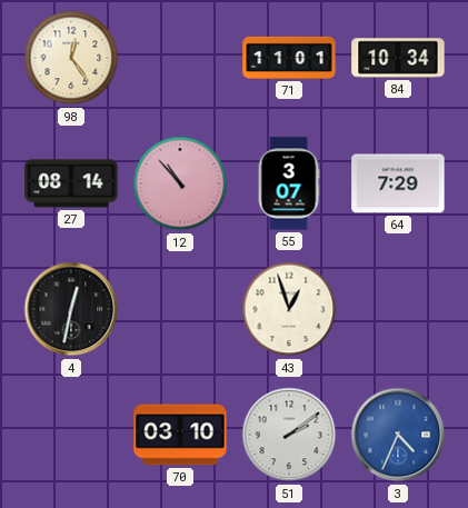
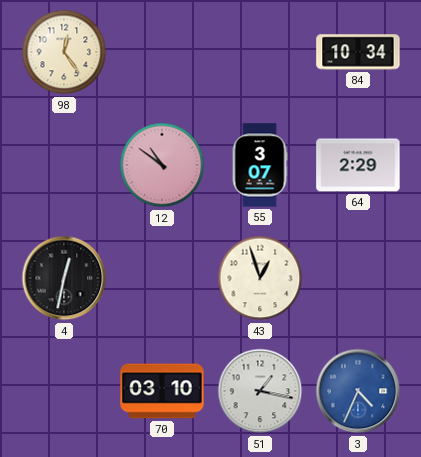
71: 11:01 -> none (289, 58)
27: 08:14 -> none (71, 183)
12: 10:53 -> 10:51 (162, 165)
64: 7:29 -> 2:29 (358, 165)
51: 2:09 -> 1:17 (260, 391)
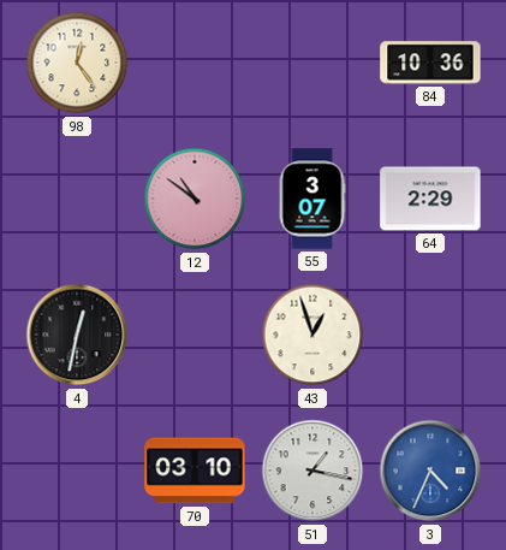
84: 10:34 -> 10:36 (430, 63)
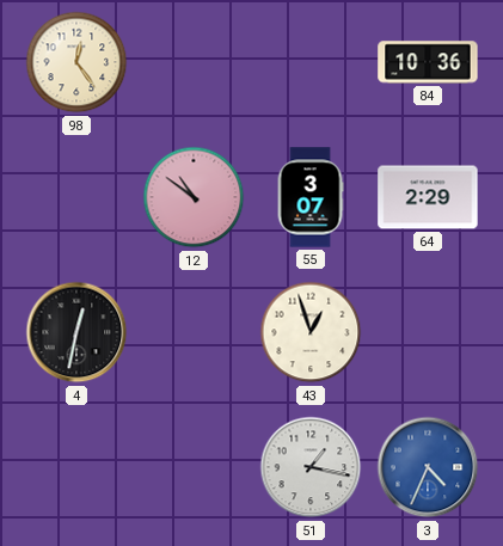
70: 03:10 -> none (195, 471)
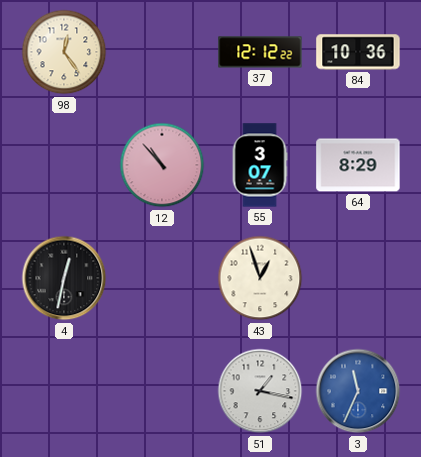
37: none -> 12:12 (260, 52)
12: 10:51 -> 10:53 (162, 165)
64: 2:29 -> 8:29 (358, 165)
3: 4:34 -> 11:34 (358, 391)
